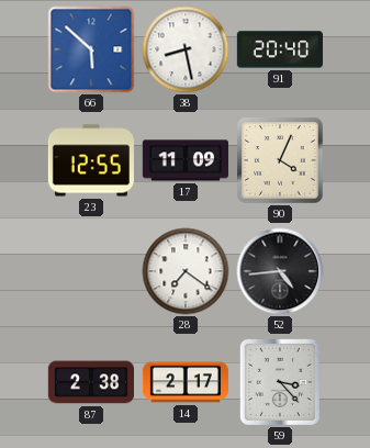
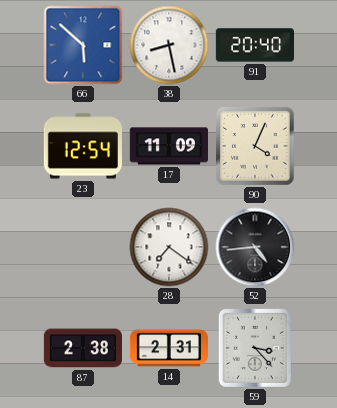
23: 12:55 -> 12:54 (83, 146)
14: 2:17 -> 2:31 (168, 348)
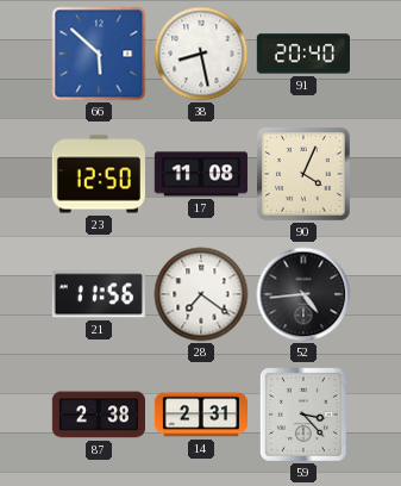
23: 12:54 -> 12:50 (99, 174)
17: 11:09 -> 11:08 (201, 174)
21: none -> 11:56 (99, 294)
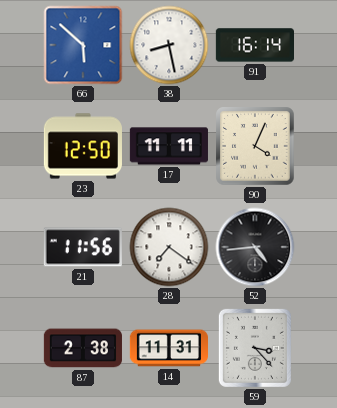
91: 20:40 -> 16:14 (254, 45)
17: 11:08 -> 11:11 (169, 146)
14: 2:31 -> 11:31 (168, 348)
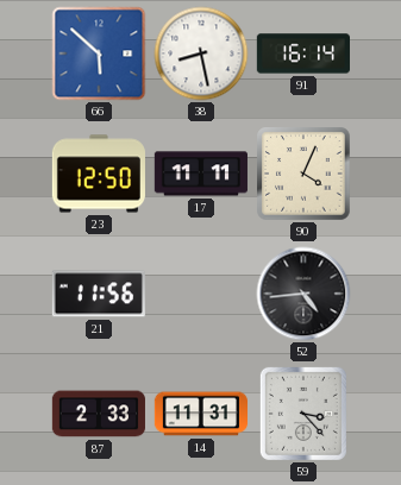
28: 7:21 -> none (169, 247)
87: 2:38 -> 2:33 (99, 414)
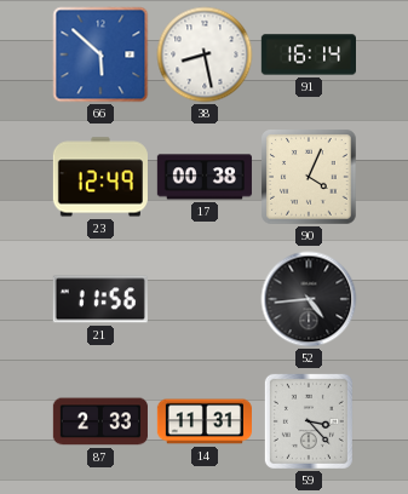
23: 12:50 -> 12:49 (100, 177)
17: 11:11 -> 00:38 (205, 177)
